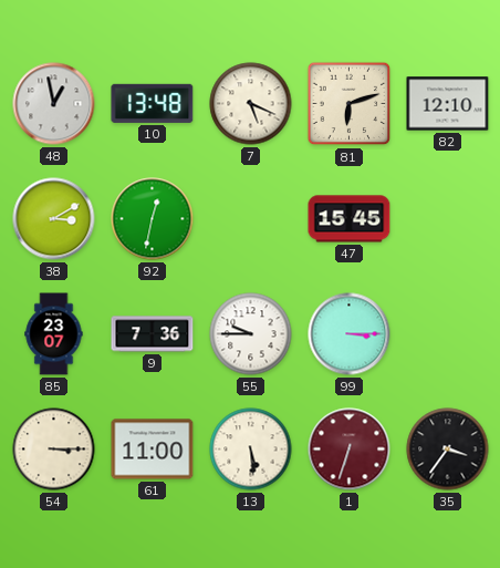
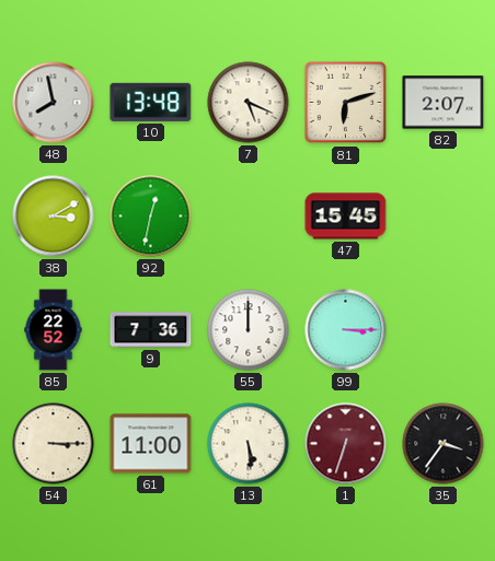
48: 12:58 -> 7:58 (54, 103)
82: 12:10 -> 2:07 (444, 103)
85: 23:07 -> 22:52 (54, 330)
55: 9:45 -> 12:00 (249, 330)
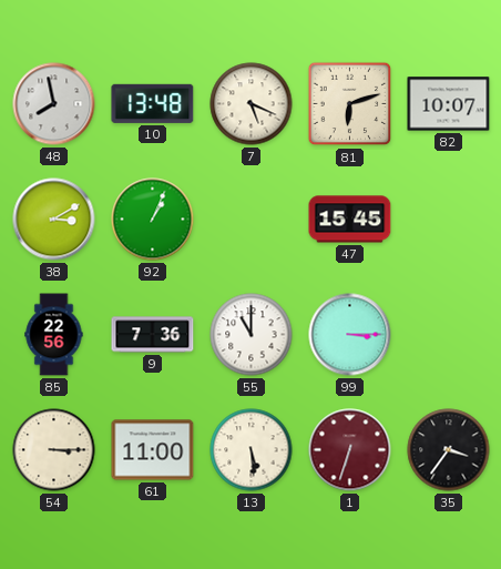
82: 2:07 -> 10:07 (449, 104)
92: 12:32 -> 1:04 (153, 220)
85: 22:52 -> 22:56 (54, 335)
55: 12:00 -> 11:00 (252, 335)
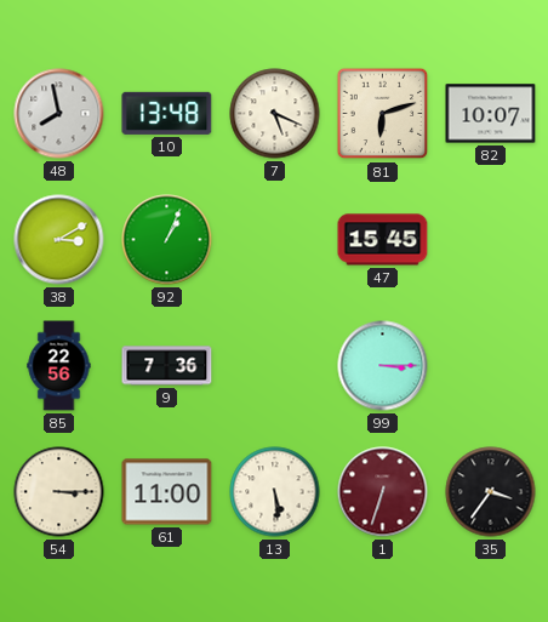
55: 11:00 -> none (252, 335)
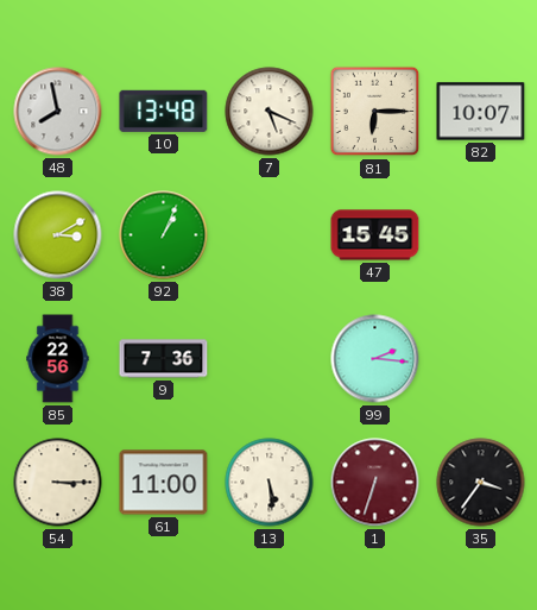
81: 6:12 -> 6:15 (375, 112)
99: 3:15 -> 2:16 (375, 359)
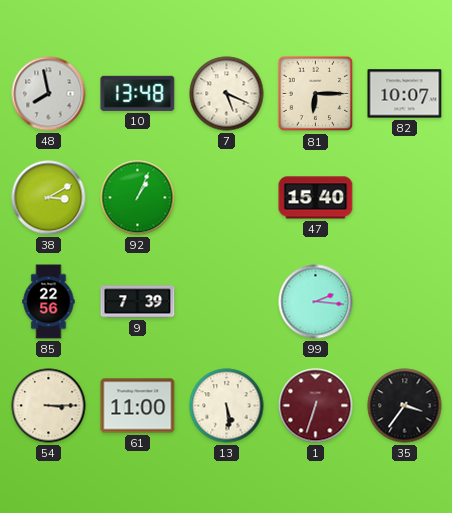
47: 15:45 -> 15:40 (316, 198)
9: 7:36 -> 7:39 (138, 302)
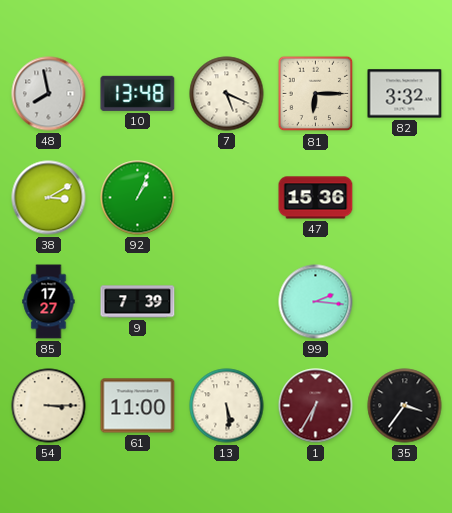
82: 10:07 -> 3:32 (405, 94)
47: 15:40 -> 15:36 (316, 198)
85: 22:56 -> 17:27 (49, 302)
1: 6:33 -> 6:35 (316, 406)
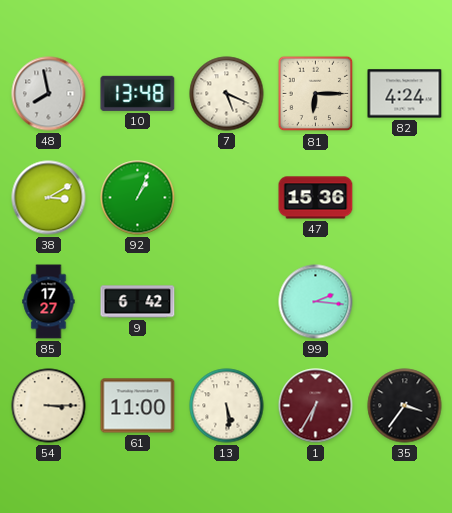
82: 3:32 -> 4:24 (405, 94)
9: 7:39 -> 6:42 (138, 302)
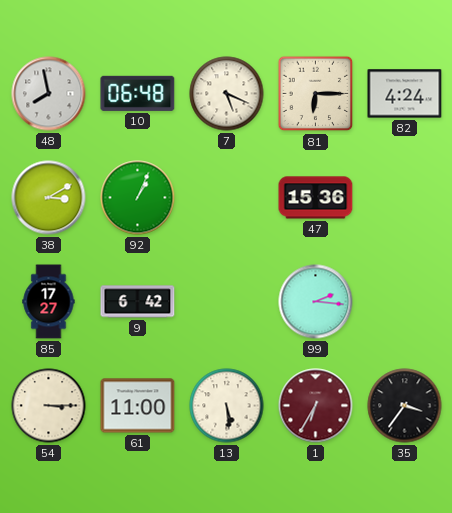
10: 13:48 -> 06:48 (138, 93)
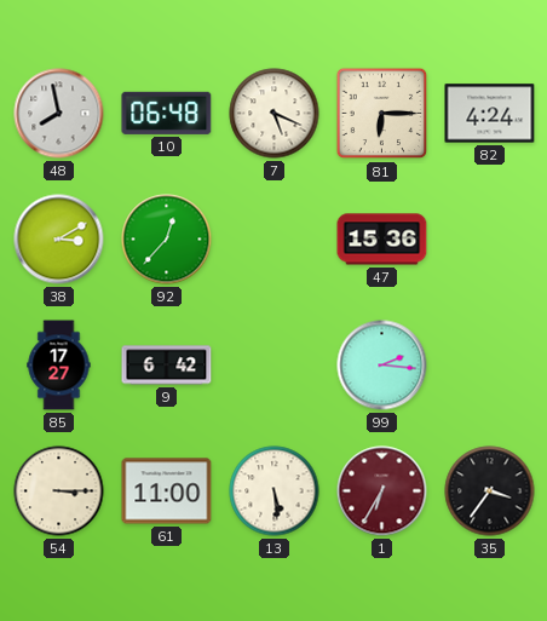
92: 1:04 -> 12:37 (167, 240)
